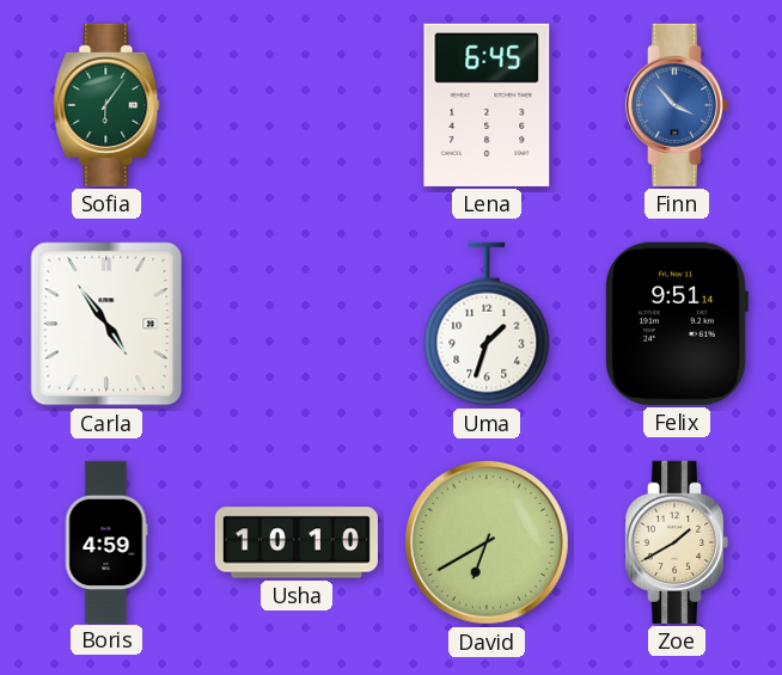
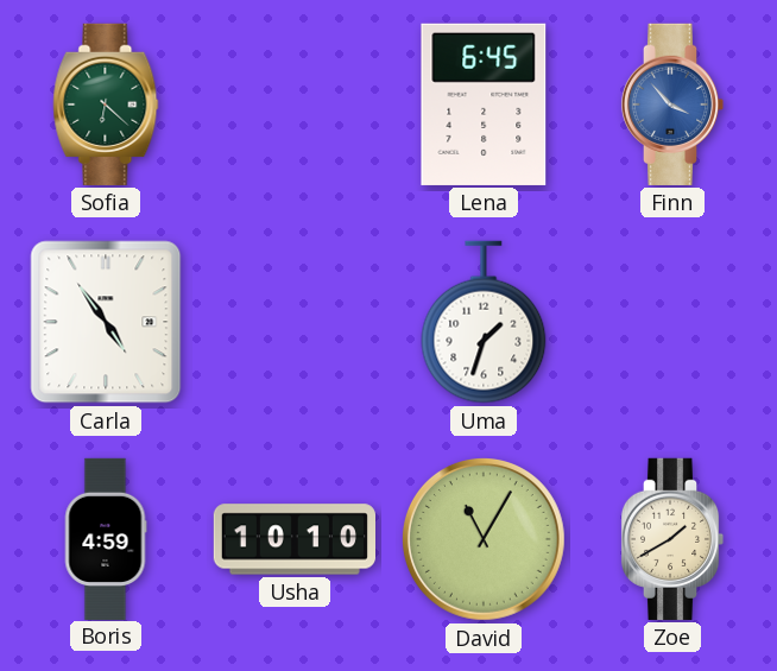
Sofia: 6:06 -> 6:22 (106, 105)
Felix: 9:51 -> none (677, 324)
David: 6:40 -> 11:05 (484, 539)
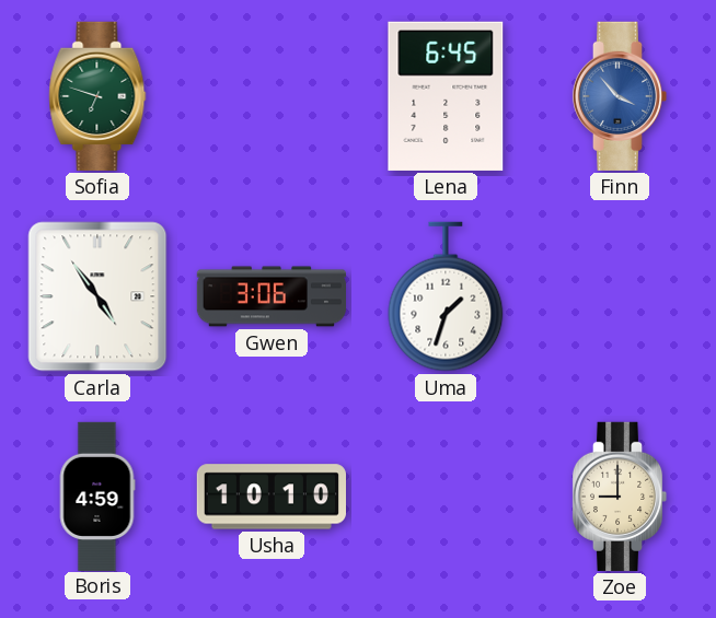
Sofia: 6:22 -> 6:48 (97, 96)
Gwen: none -> 3:06 (270, 296)
David: 11:05 -> none (484, 539)
Zoe: 1:40 -> 9:00 (620, 497)
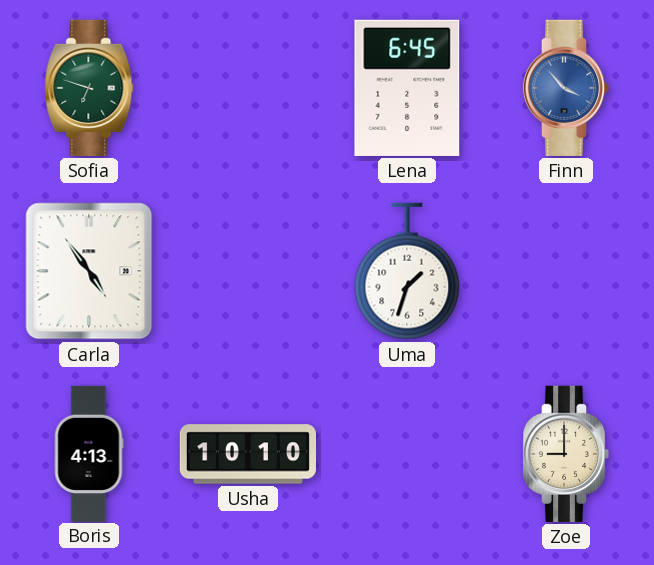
Gwen: 3:06 -> none (270, 296)
Boris: 4:59 -> 4:13 (89, 453)
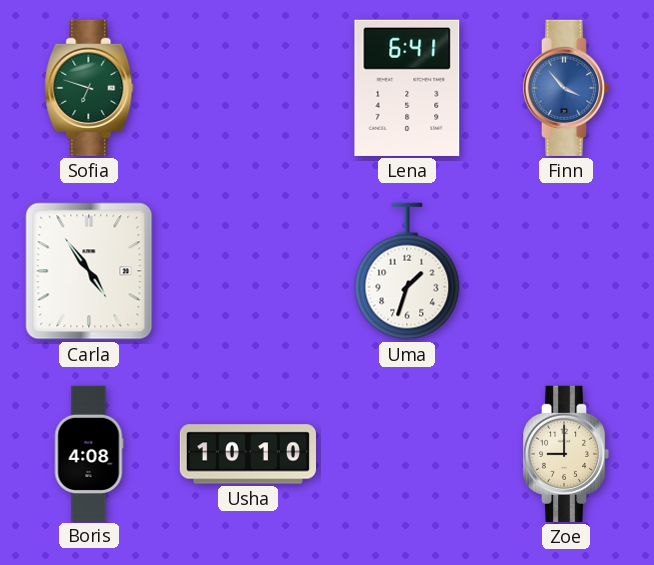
Lena: 6:45 -> 6:41 (407, 88)
Boris: 4:13 -> 4:08 (89, 453)
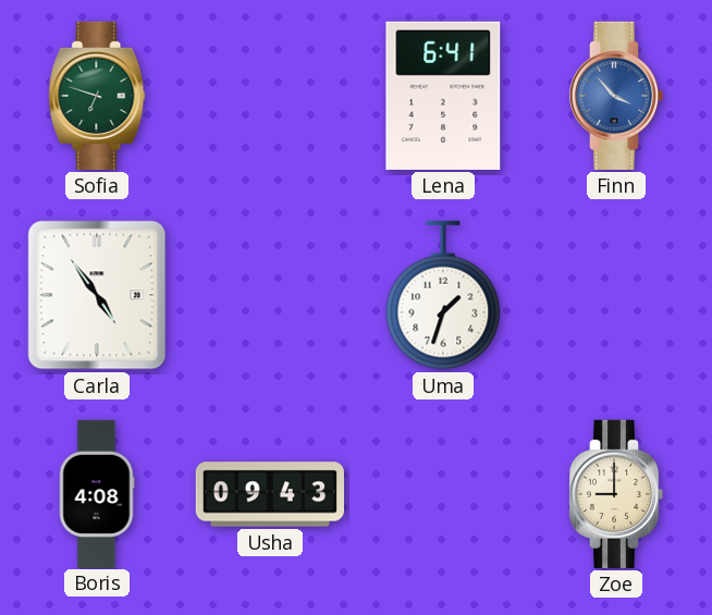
Usha: 10:10 -> 09:43 (269, 494)
